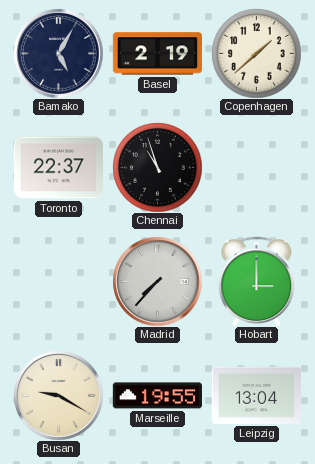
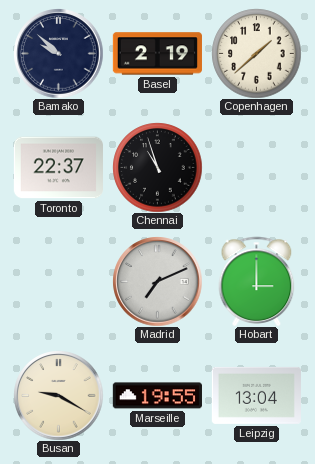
Bamako: 5:05 -> 9:52 (58, 53)
Madrid: 7:37 -> 7:11 (157, 281)
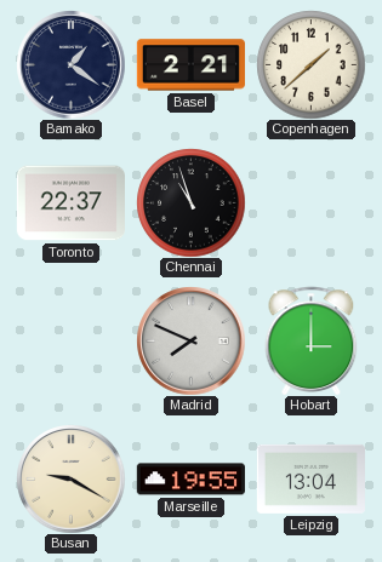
Bamako: 9:52 -> 1:21 (70, 64)
Basel: 2:19 -> 2:21 (190, 65)
Madrid: 7:11 -> 7:49 (190, 340)
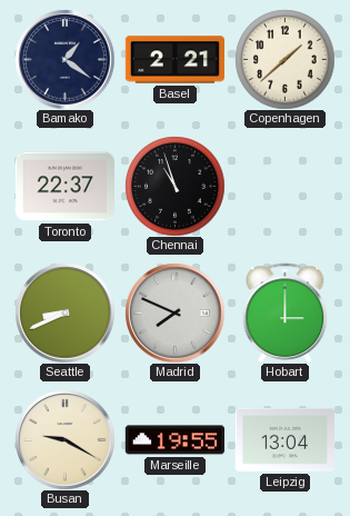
Seattle: none -> 8:41 (64, 312)
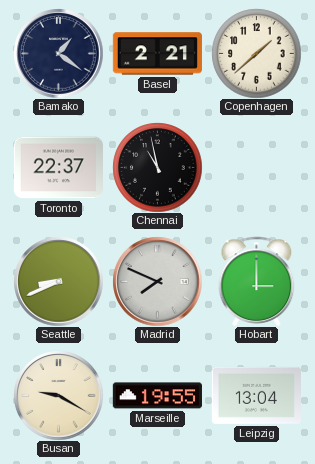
Chennai: 10:57 -> 10:58 (157, 167)
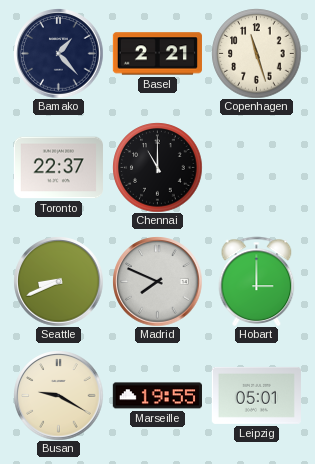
Bamako: 1:21 -> 1:23 (58, 53)
Copenhagen: 1:38 -> 11:27 (256, 53)
Chennai: 10:58 -> 11:00 (157, 167)
Leipzig: 13:04 -> 05:01 (256, 395)
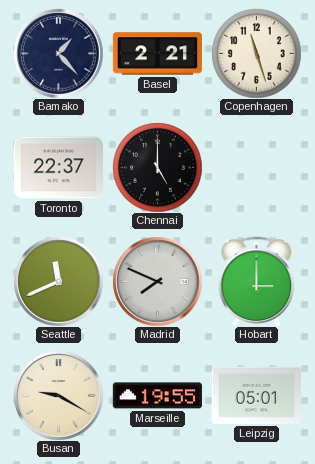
Chennai: 11:00 -> 5:00 (157, 167)
Seattle: 8:41 -> 11:41 (58, 281)
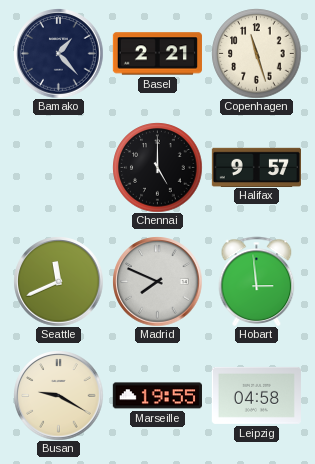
Toronto: 22:37 -> none (58, 168)
Halifax: none -> 9:57 (256, 167)
Hobart: 3:00 -> 2:59 (257, 281)
Leipzig: 05:01 -> 04:58 (256, 395)
